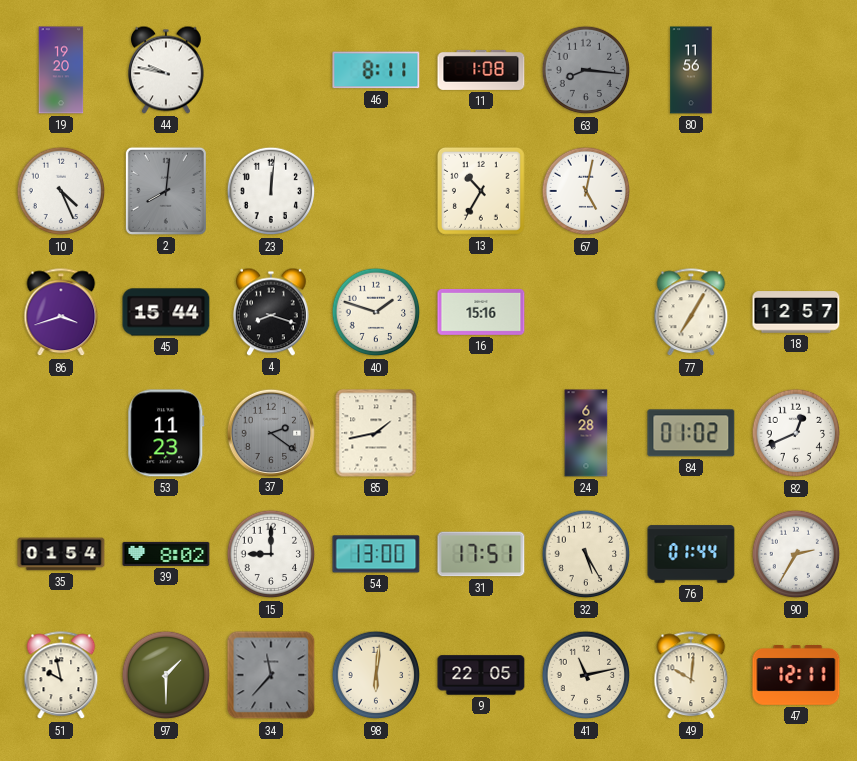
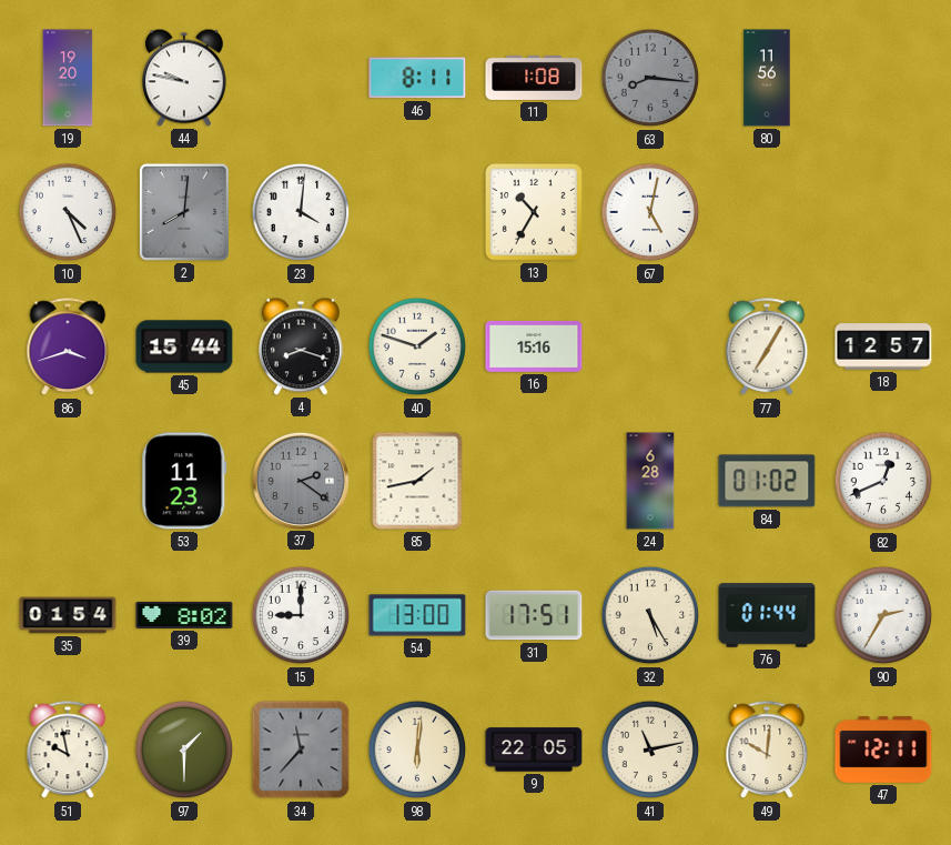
23: 12:01 -> 4:01 (301, 212)
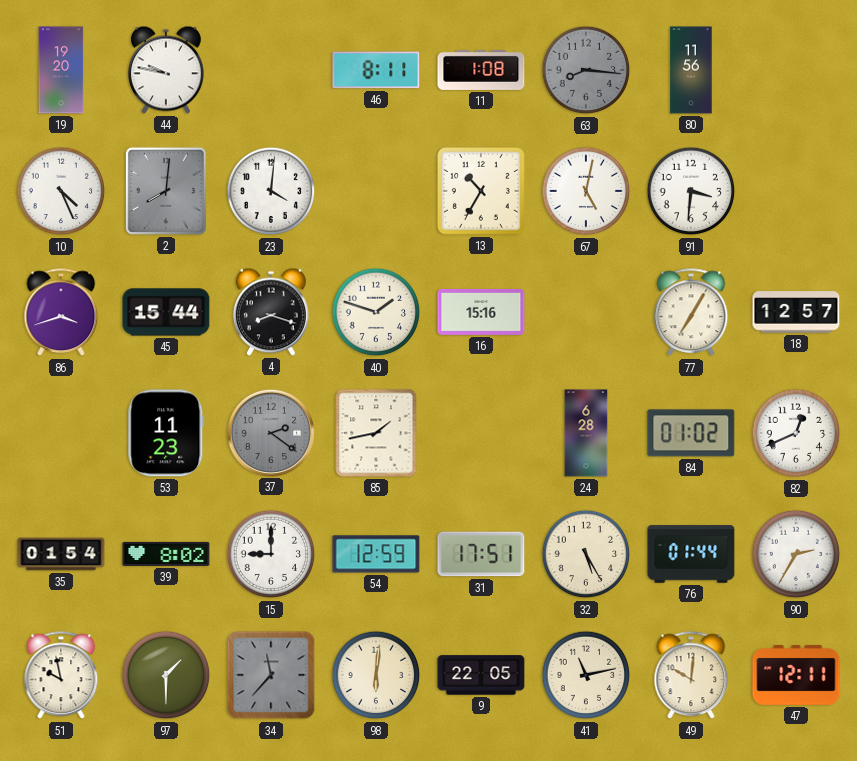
91: none -> 3:31 (691, 191)
54: 13:00 -> 12:59 (376, 554)
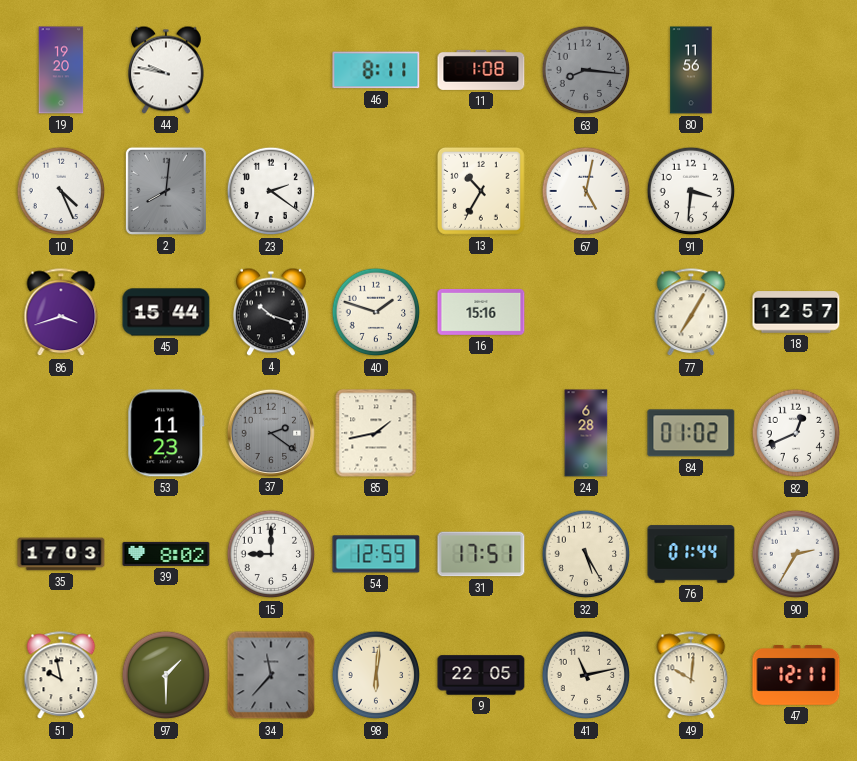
23: 4:01 -> 2:21 (271, 191)
4: 8:18 -> 10:18 (271, 312)
35: 01:54 -> 17:03 (61, 554)
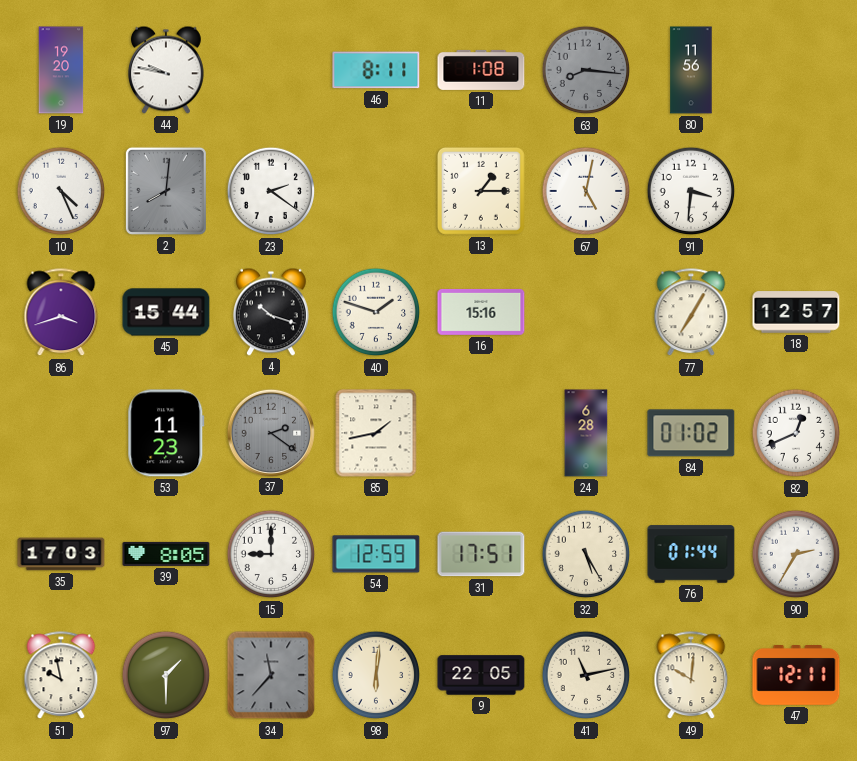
13: 10:35 -> 1:15 (481, 191)
39: 8:02 -> 8:05 (166, 554)
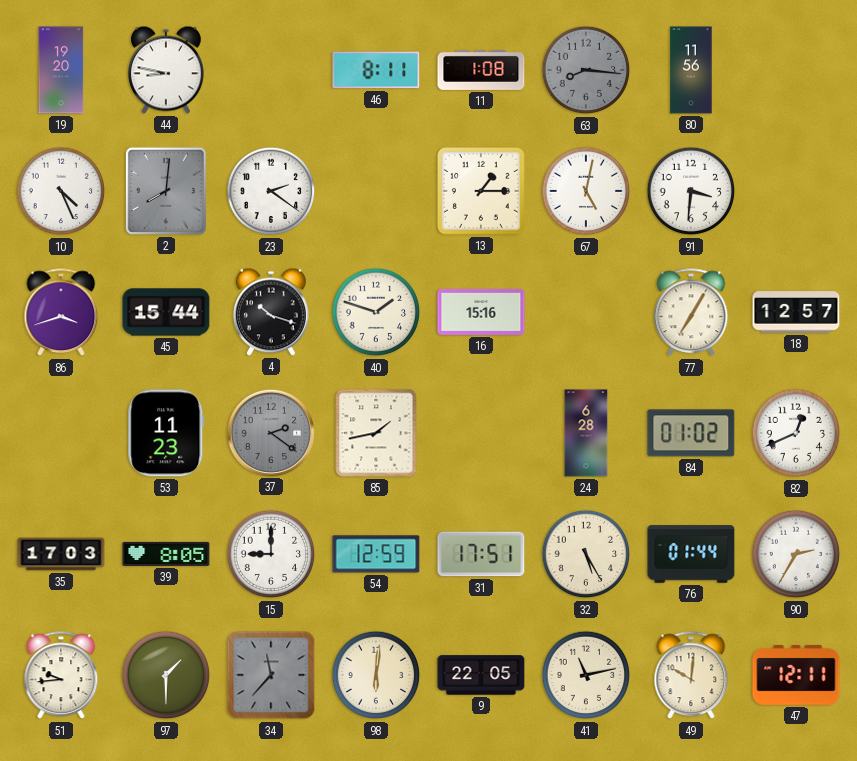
44: 9:47 -> 8:47 (166, 70)
51: 9:58 -> 9:44 (61, 676)
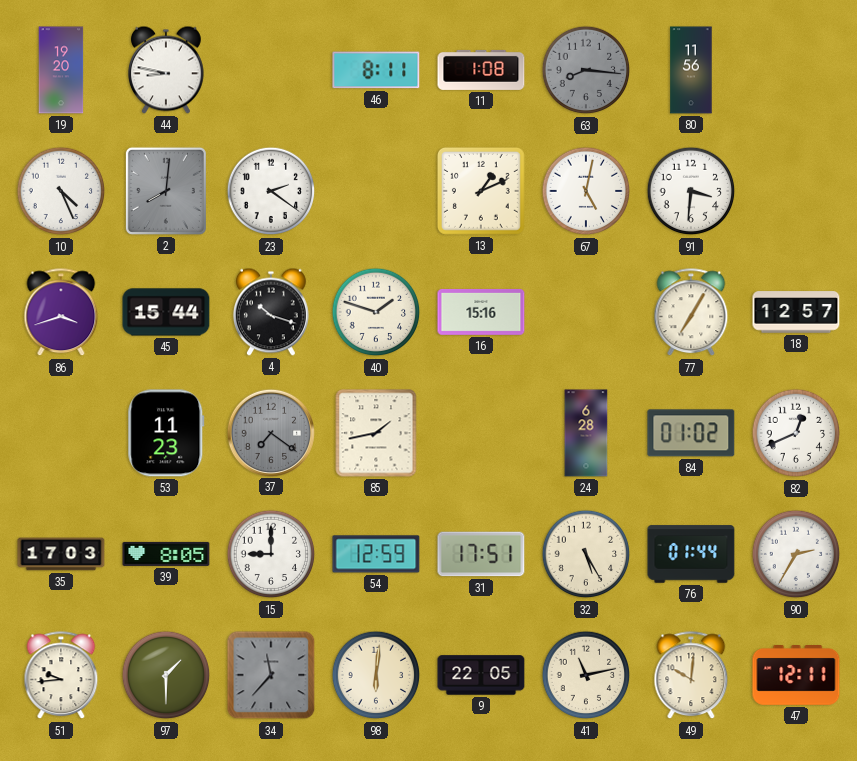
13: 1:15 -> 1:11 (481, 191)
37: 2:21 -> 7:21 (270, 432)
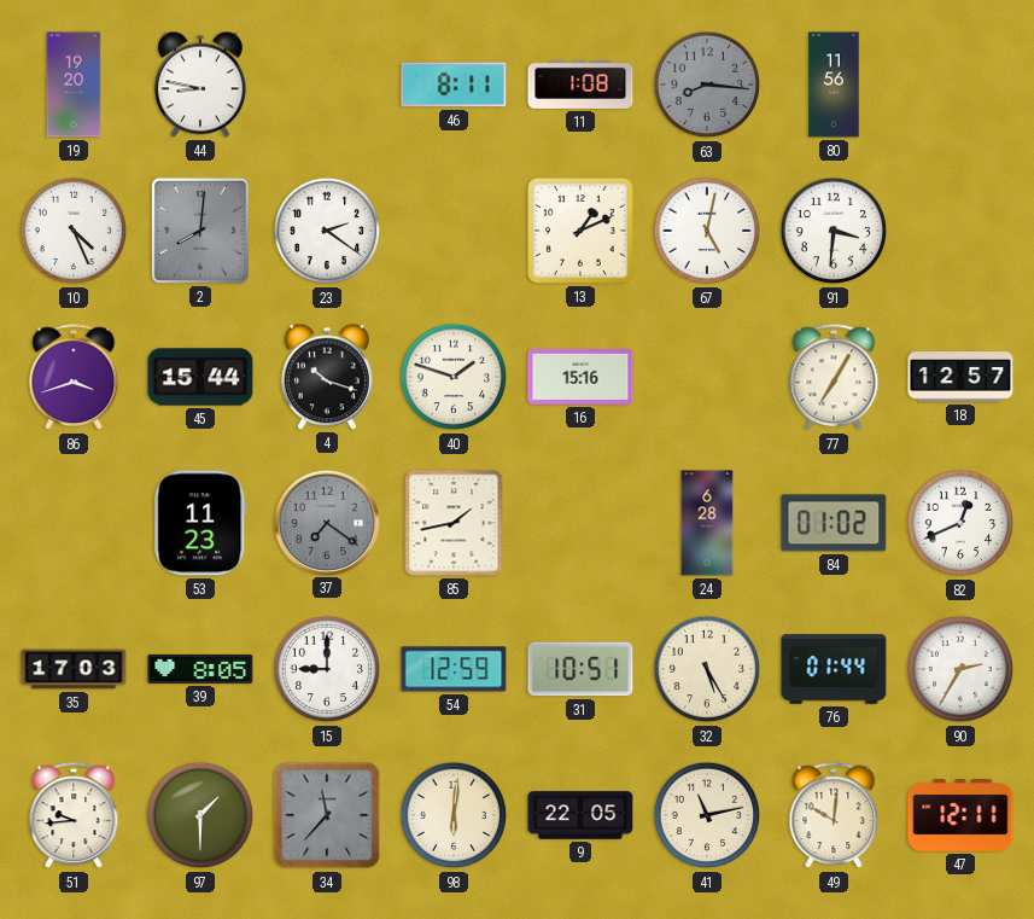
31: 17:51 -> 10:51 (580, 669)
